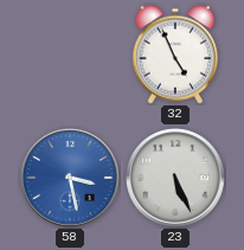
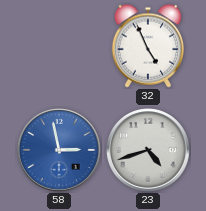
58: 3:28 -> 2:58 (59, 150)
23: 5:26 -> 4:42 (148, 150)
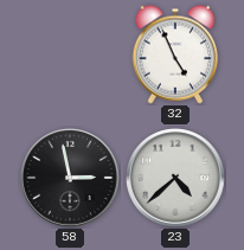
58 dial: blue -> black (70, 178)
23: 4:42 -> 4:38 (175, 178)
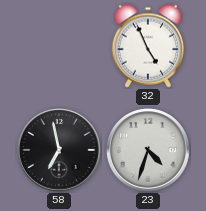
58: 2:58 -> 6:58 (59, 150)
23: 4:38 -> 4:33 (148, 150)
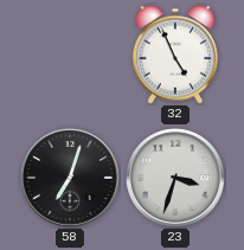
58: 6:58 -> 7:03 (70, 178)
23: 4:33 -> 3:33 (175, 178)
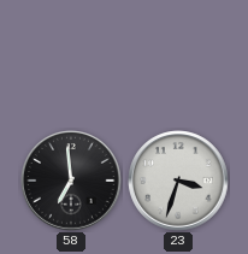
32: 4:56 -> none (174, 55)
58: 7:03 -> 6:59 (71, 181)
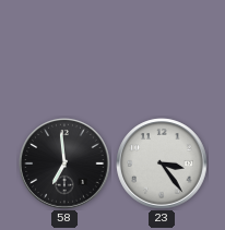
23: 3:33 -> 3:24 (162, 164)
